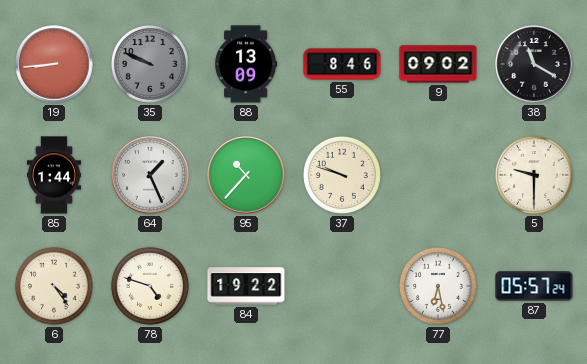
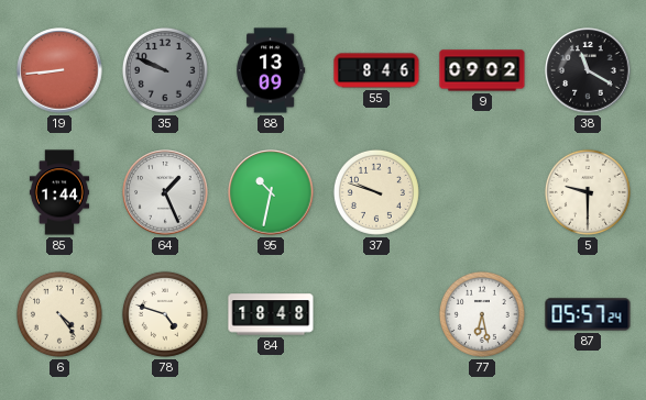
95: 10:37 -> 10:32 (271, 192)
84: 19:22 -> 18:48 (271, 314)
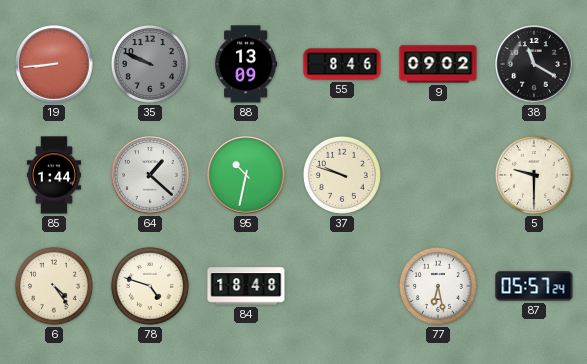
64: 1:26 -> 1:22 (150, 175)
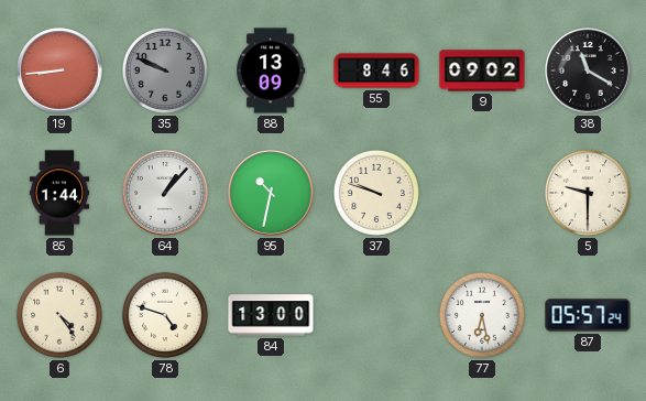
64: 1:22 -> 1:07 (165, 193)
84: 18:48 -> 13:00 (271, 315)
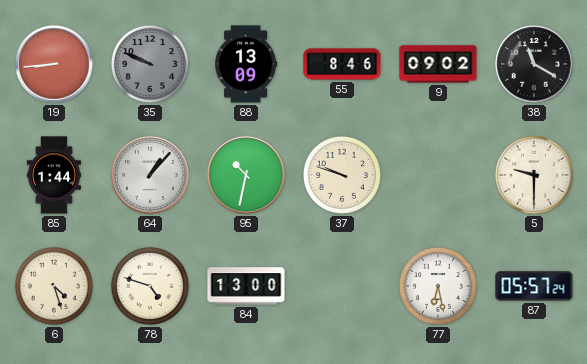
6: 4:24 -> 4:27 (54, 286)
